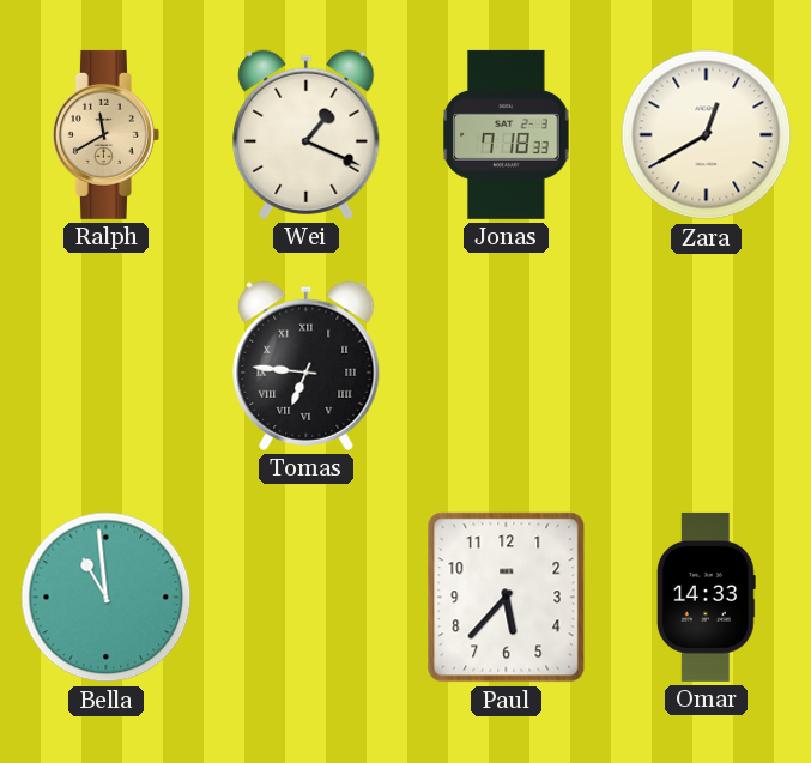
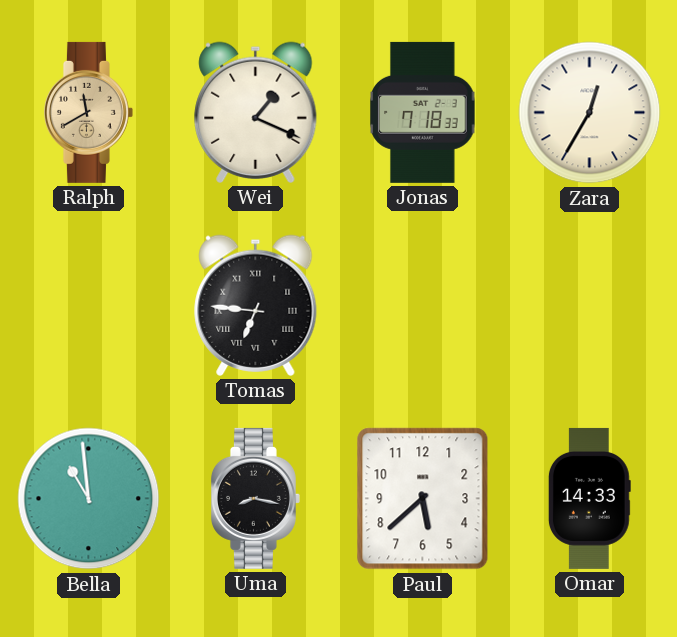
Zara: 12:40 -> 12:35 (590, 113)
Uma: none -> 8:17 (255, 498)
Paul: 5:37 -> 5:38 (423, 499)
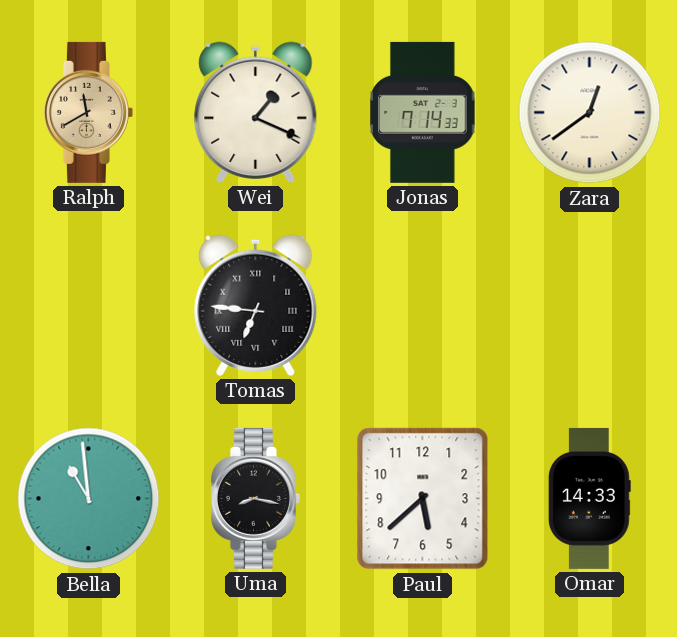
Jonas: 7:18 -> 7:14 (423, 112)
Zara: 12:35 -> 12:39 (590, 113)
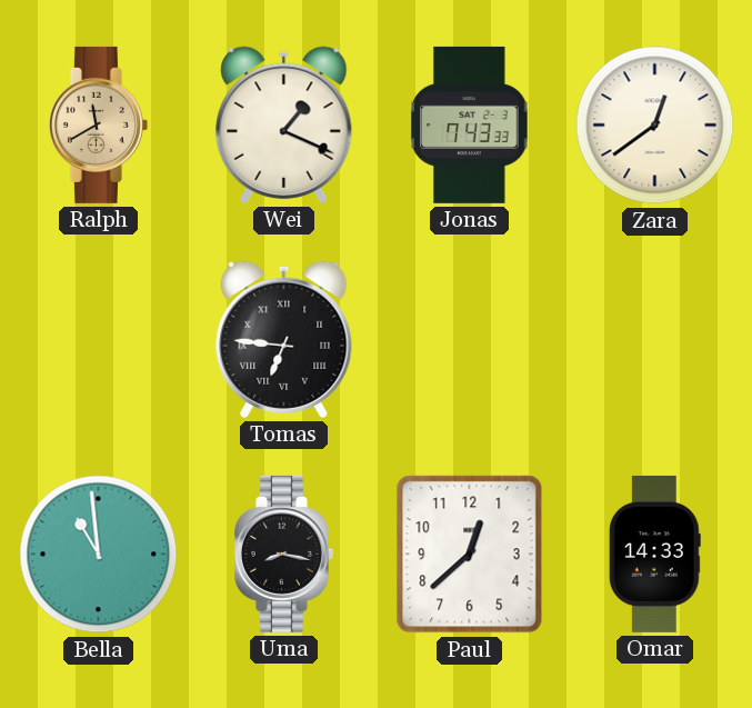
Jonas: 7:14 -> 7:43 (470, 124)
Paul: 5:38 -> 12:38 (470, 555)
